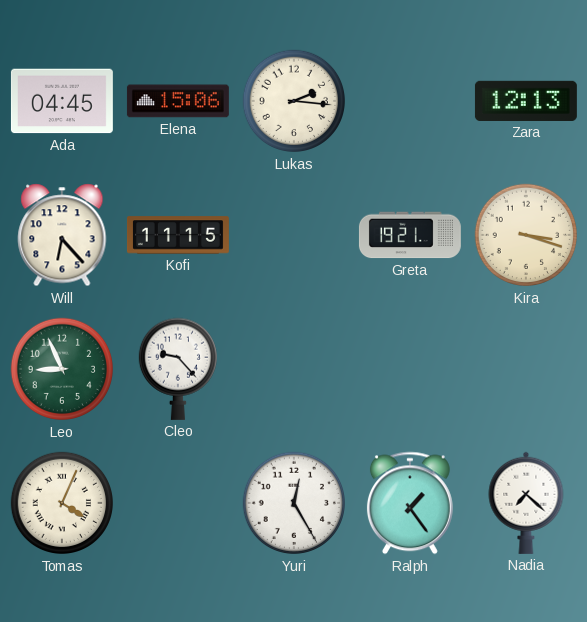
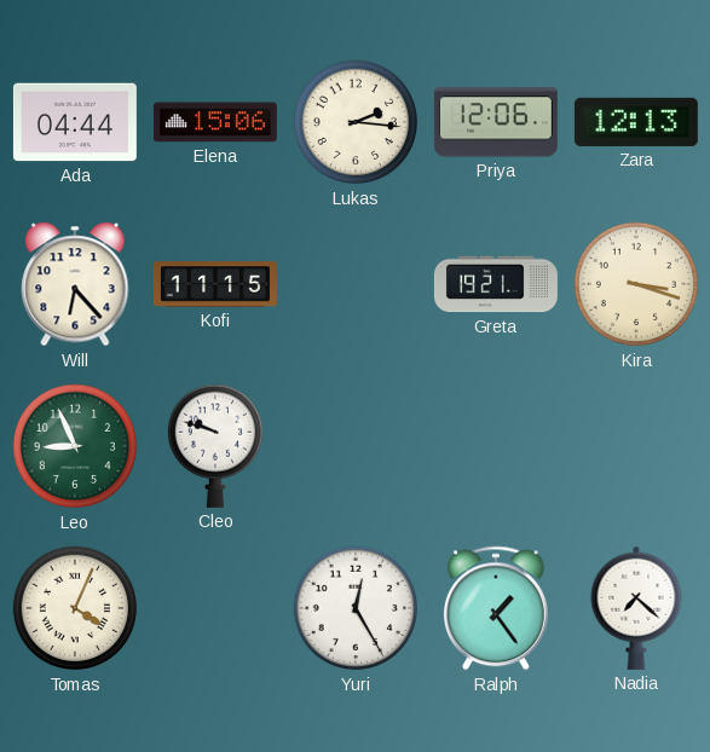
Ada: 04:45 -> 04:44 (75, 122)
Priya: none -> 12:06 (496, 122)
Cleo: 9:23 -> 9:48 (214, 446)
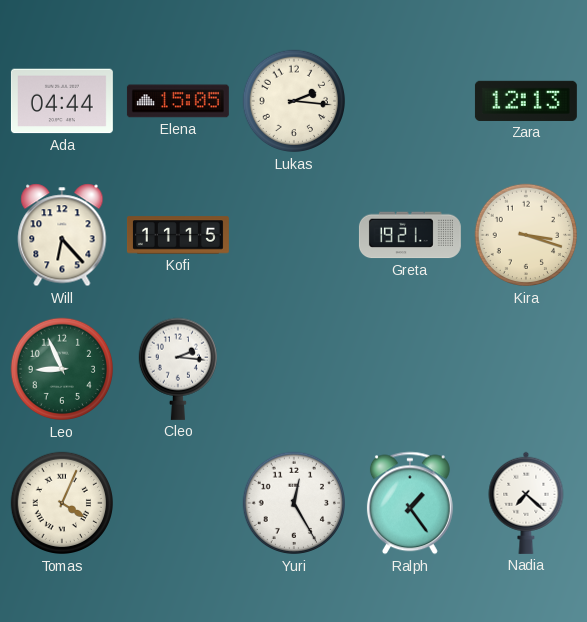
Elena: 15:06 -> 15:05 (178, 101)
Priya: 12:06 -> none (496, 122)
Cleo: 9:48 -> 2:16 (177, 369)
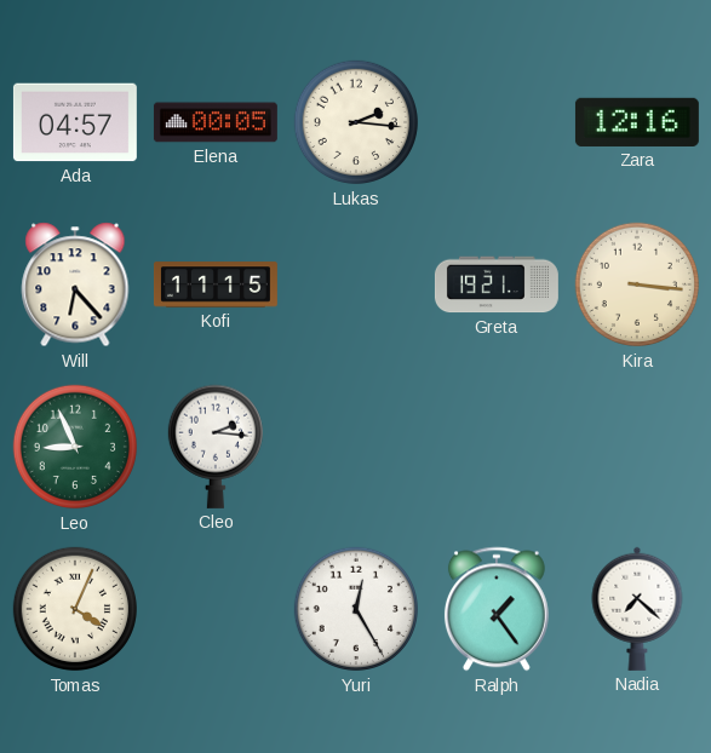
Ada: 04:44 -> 04:57 (75, 122)
Elena: 15:05 -> 00:05 (216, 122)
Zara: 12:13 -> 12:16 (637, 122)
Kira: 3:18 -> 3:16 (637, 284)
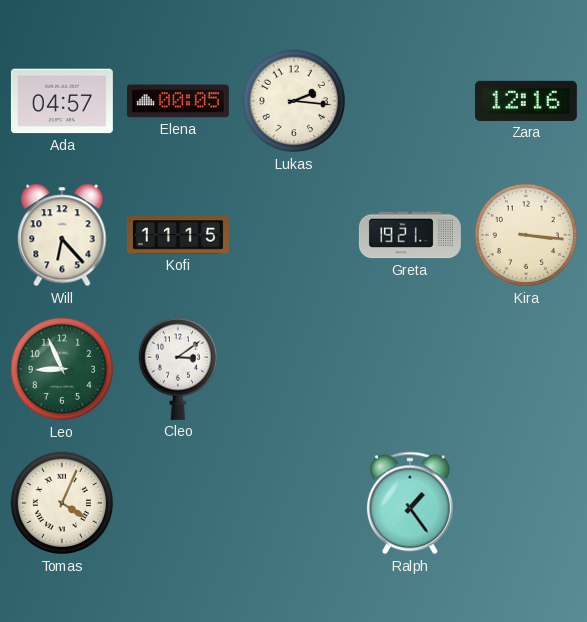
Cleo: 2:16 -> 3:09 (177, 369)
Yuri: 12:25 -> none (356, 609)
Nadia: 7:22 -> none (637, 609)
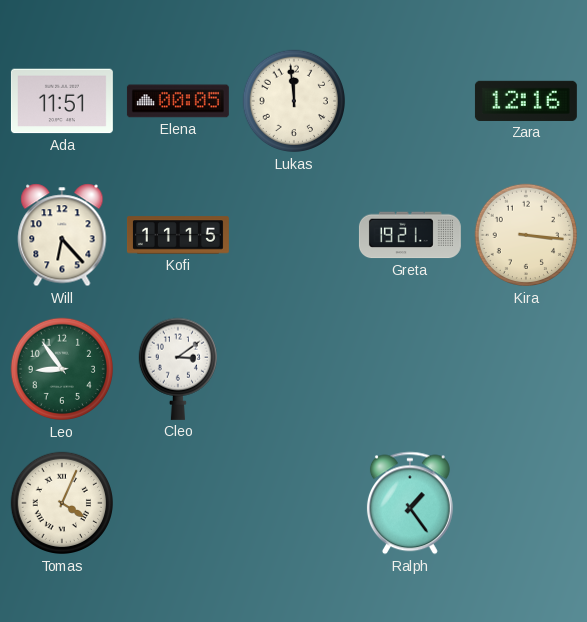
Ada: 04:57 -> 11:51 (62, 101)
Lukas: 2:16 -> 11:59 (294, 101)
Leo: 8:56 -> 8:54 (62, 369)
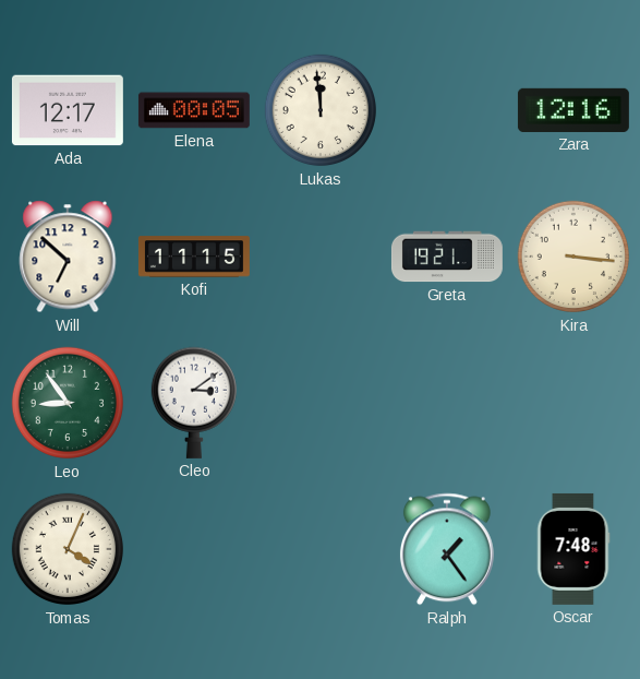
Ada: 11:51 -> 12:17 (68, 110)
Will: 6:23 -> 6:52 (68, 257)
Oscar: none -> 7:48 (573, 549)
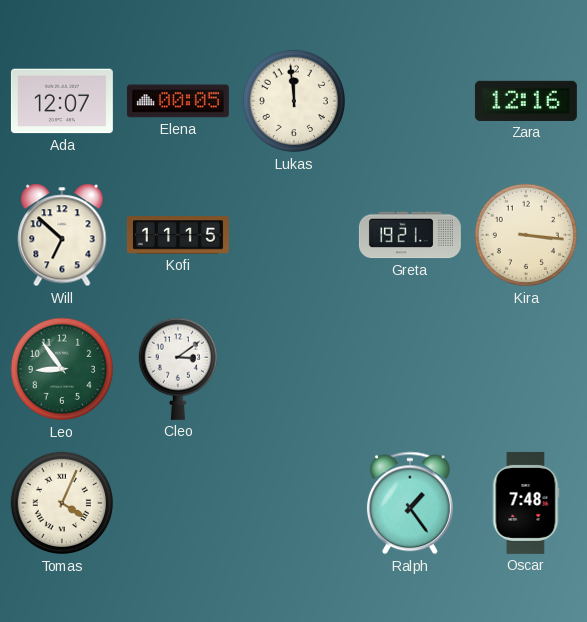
Ada: 12:17 -> 12:07 (62, 101)
